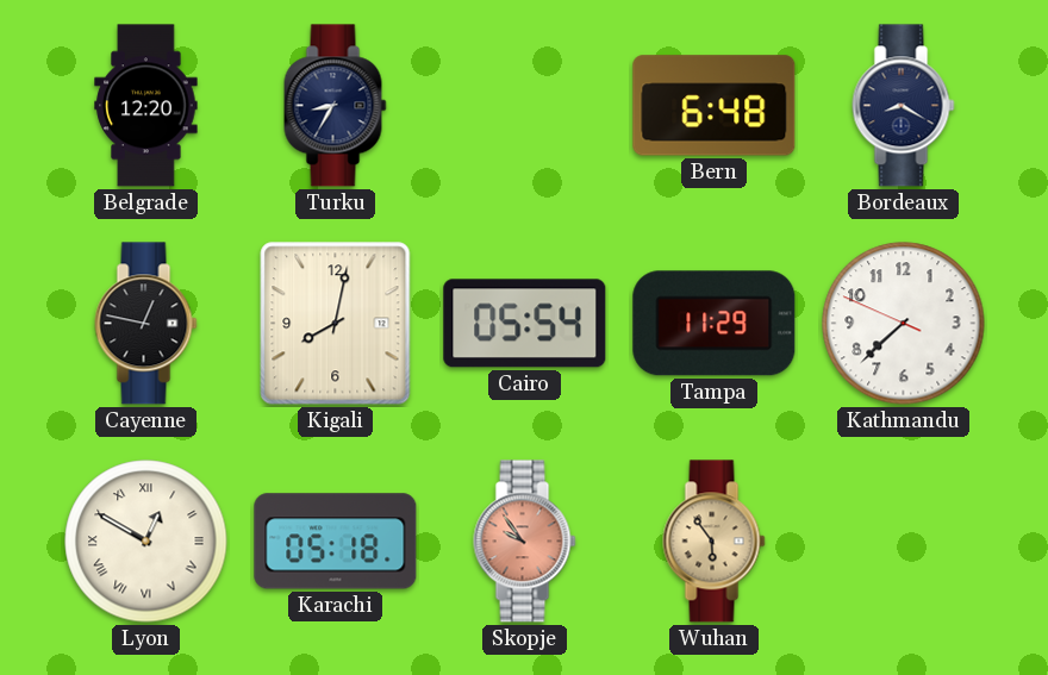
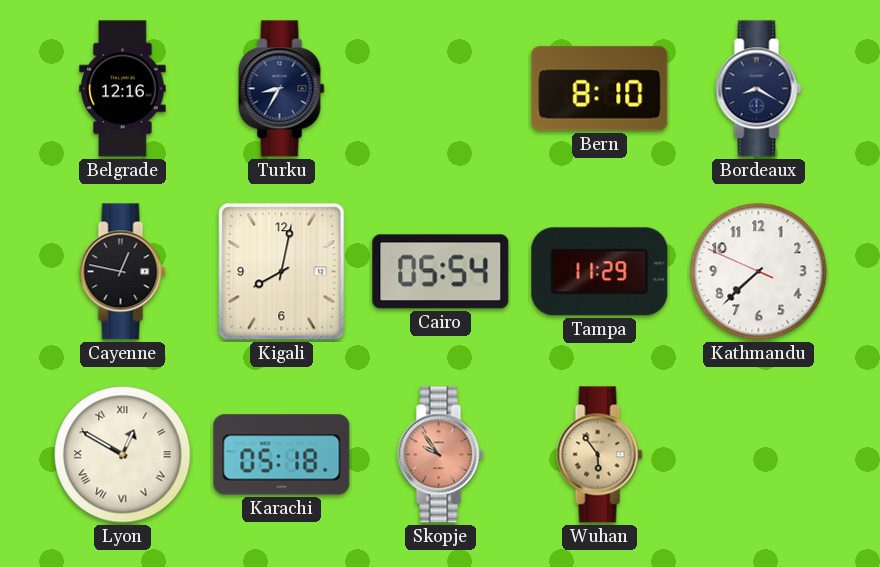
Belgrade: 12:20 -> 12:16 (123, 89)
Bern: 6:48 -> 8:10 (600, 89)
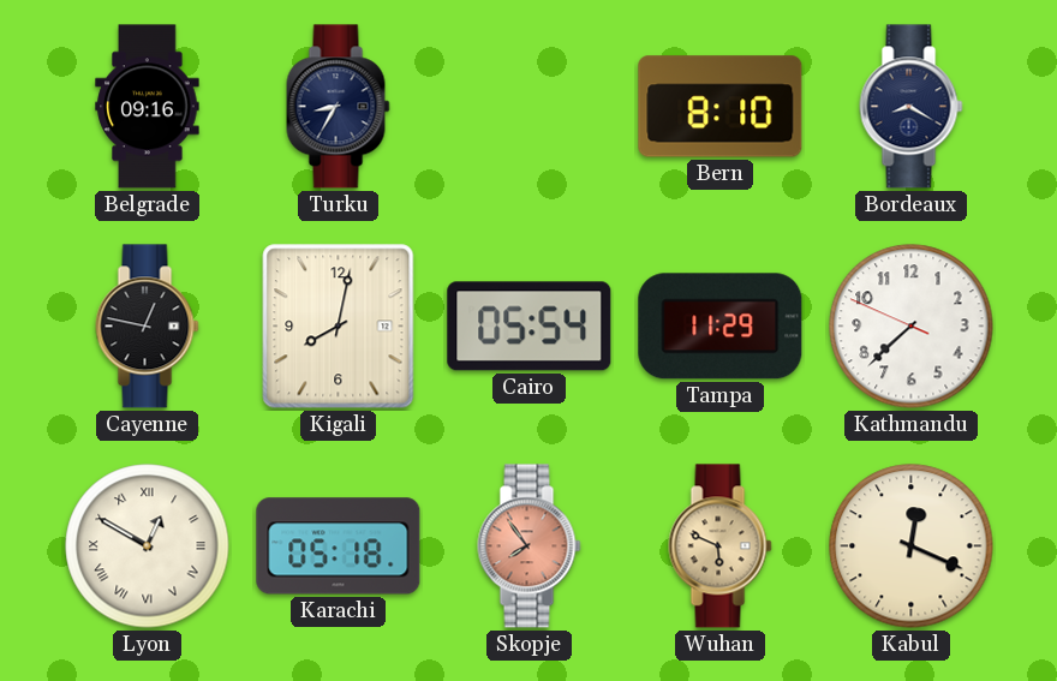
Belgrade: 12:16 -> 09:16 (148, 107)
Skopje: 9:54 -> 7:54 (530, 546)
Wuhan: 5:54 -> 5:49 (721, 546)
Kabul: none -> 12:19 (912, 546)
